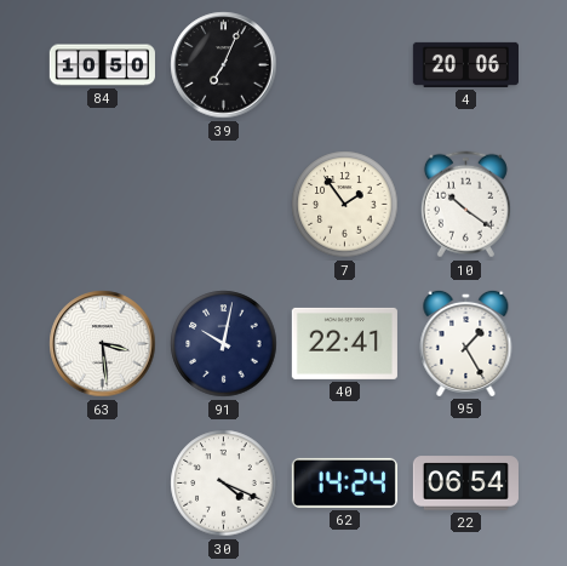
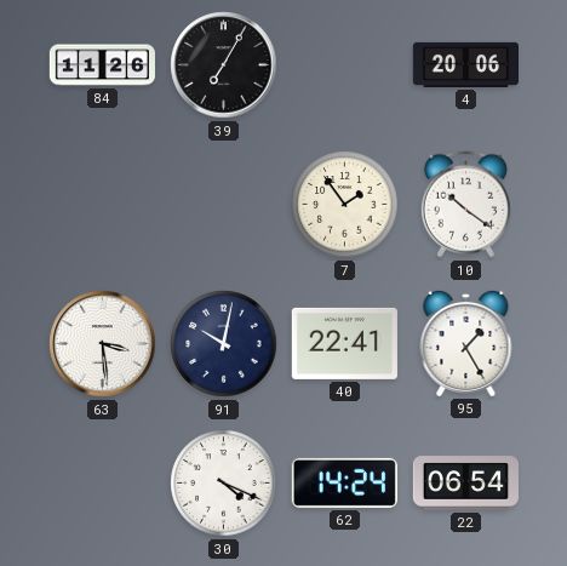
84: 10:50 -> 11:26 (102, 65)
39: 7:04 -> 7:05 (224, 65)
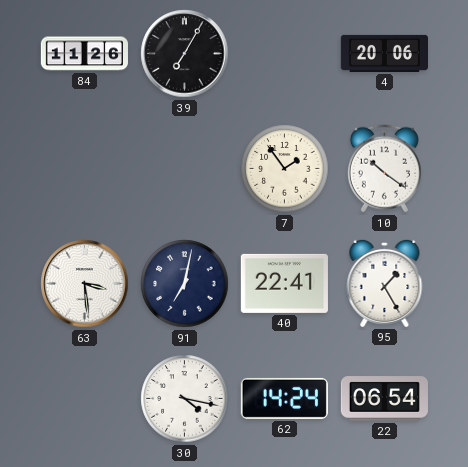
91: 10:02 -> 7:02 (185, 284)
30: 4:19 -> 4:17 (185, 399)
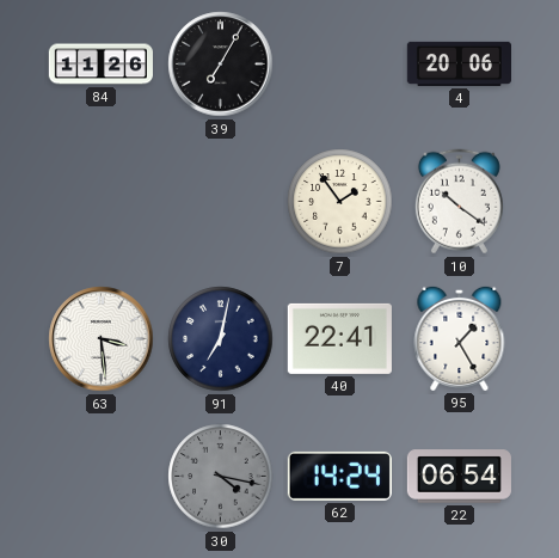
30 dial: white -> grey (221, 477)
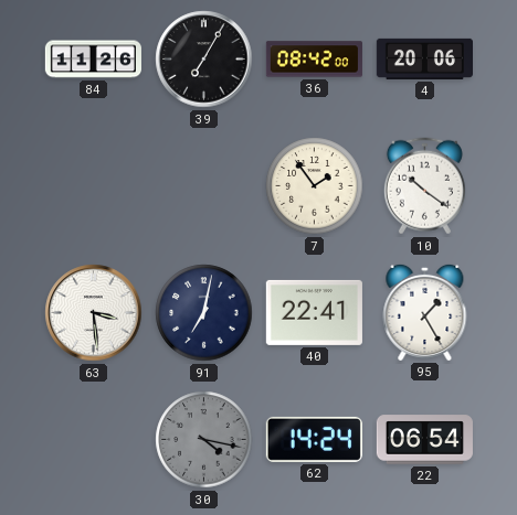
36: none -> 08:42 (314, 60)
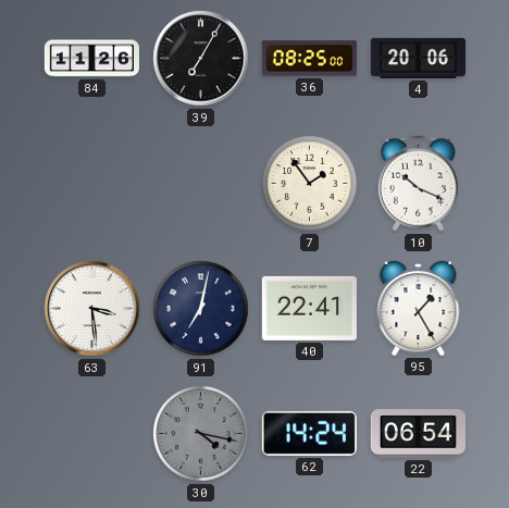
36: 08:42 -> 08:25 (309, 59)
10: 10:21 -> 10:19 (418, 184)
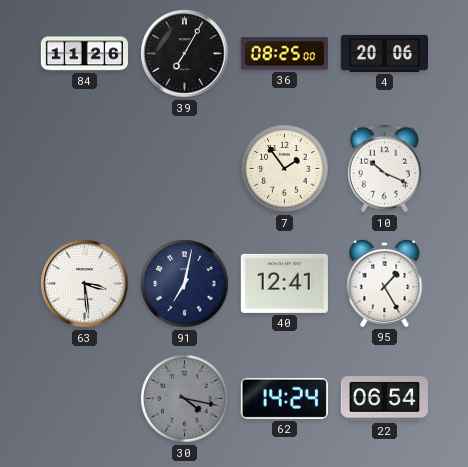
40: 22:41 -> 12:41 (284, 283)
